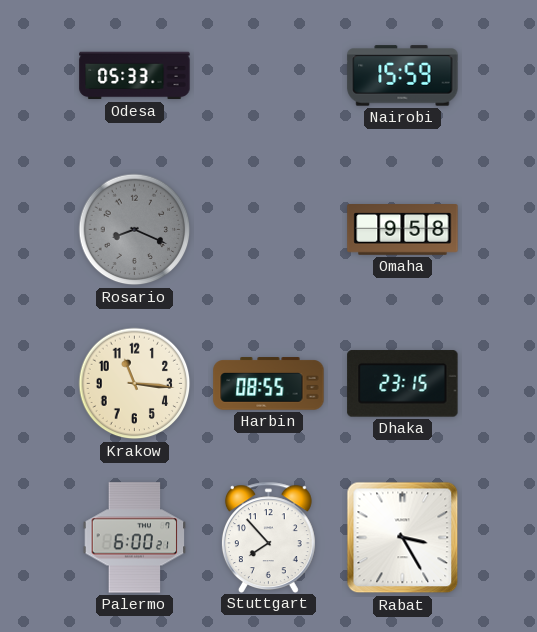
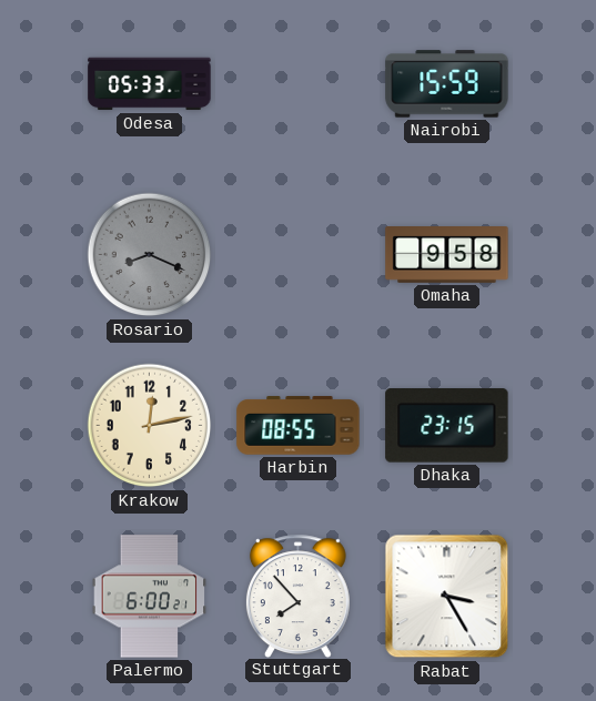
Krakow: 11:16 -> 12:13 (150, 426)
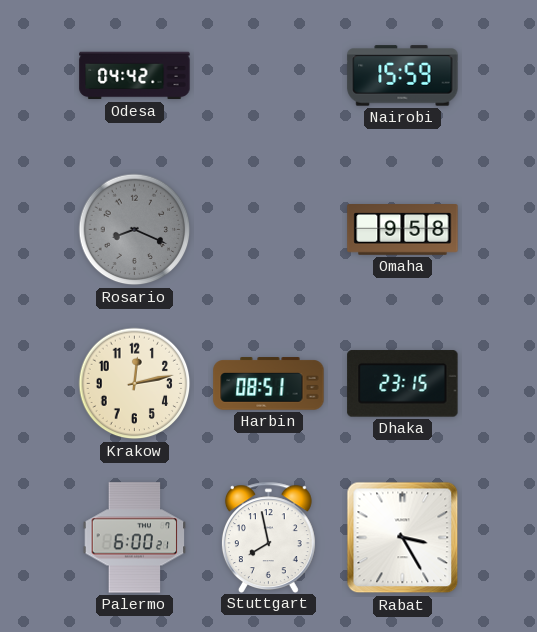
Odesa: 05:33 -> 04:42 (135, 76)
Harbin: 08:55 -> 08:51 (269, 384)
Stuttgart: 7:53 -> 7:58 (268, 537)
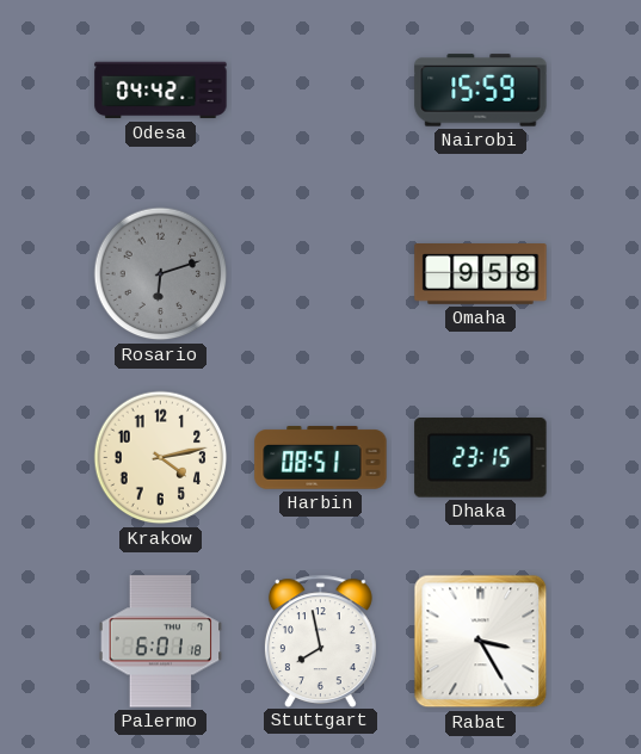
Rosario: 8:19 -> 6:12 (161, 274)
Krakow: 12:13 -> 4:13 (161, 458)
Palermo: 6:00 -> 6:01 (161, 642)
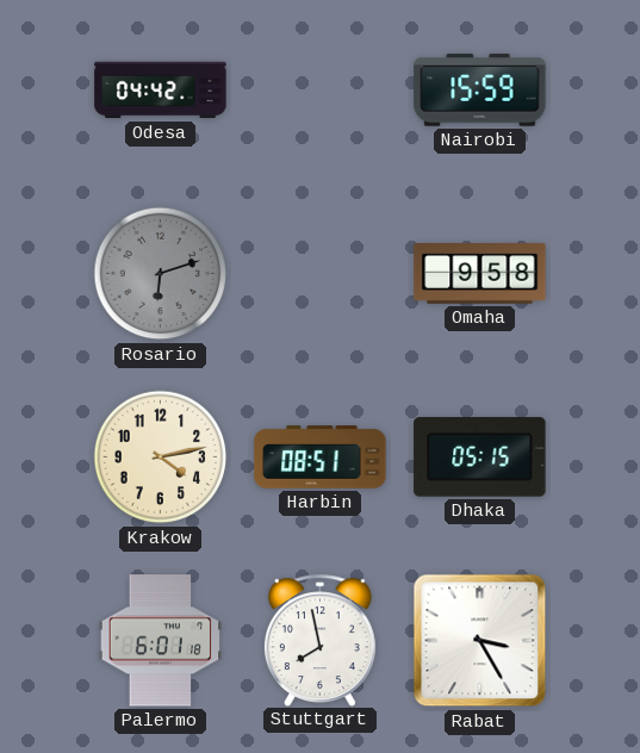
Dhaka: 23:15 -> 05:15 (480, 458)
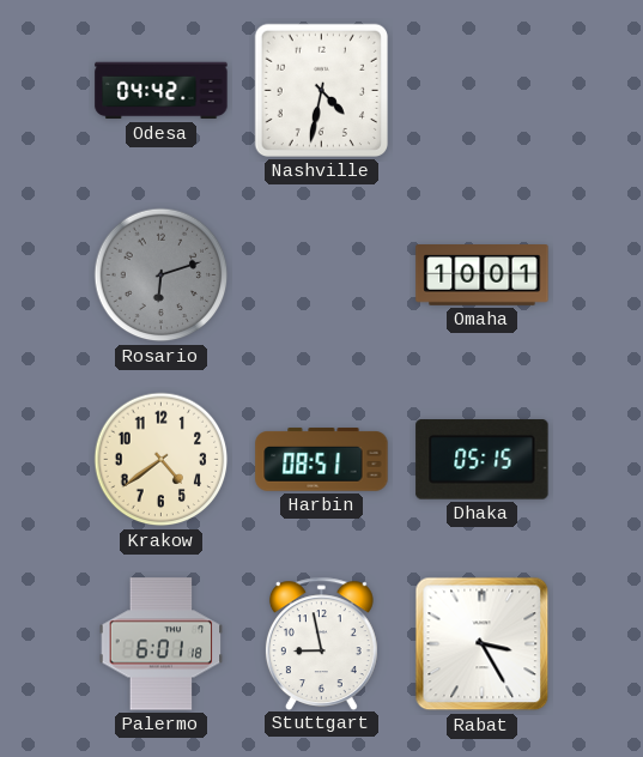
Nashville: none -> 4:32 (321, 90)
Nairobi: 15:59 -> none (480, 91)
Omaha: 9:58 -> 10:01 (483, 275)
Krakow: 4:13 -> 4:39 (162, 460)
Stuttgart: 7:58 -> 8:58 (321, 643)
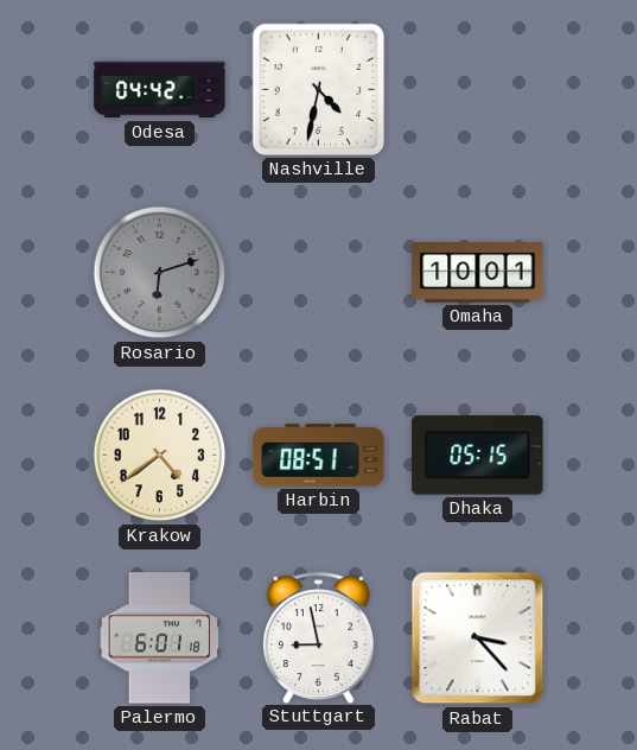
Rabat: 3:25 -> 3:23 (478, 638)
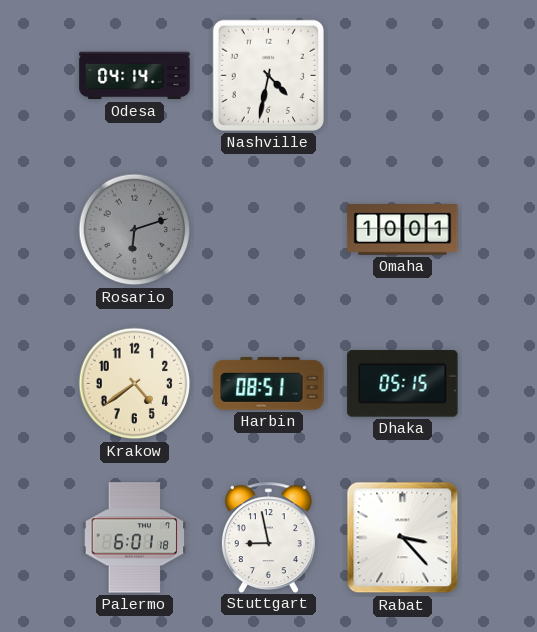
Odesa: 04:42 -> 04:14 (135, 76)
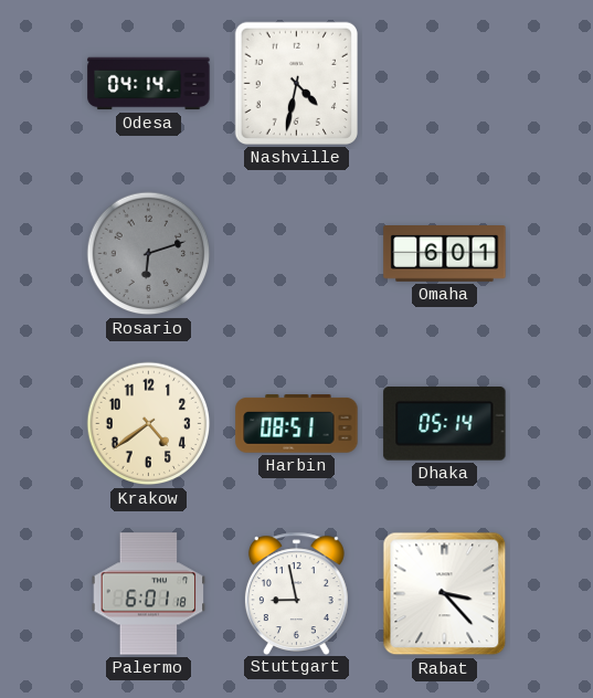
Omaha: 10:01 -> 6:01 (445, 254)
Dhaka: 05:15 -> 05:14 (445, 424)
